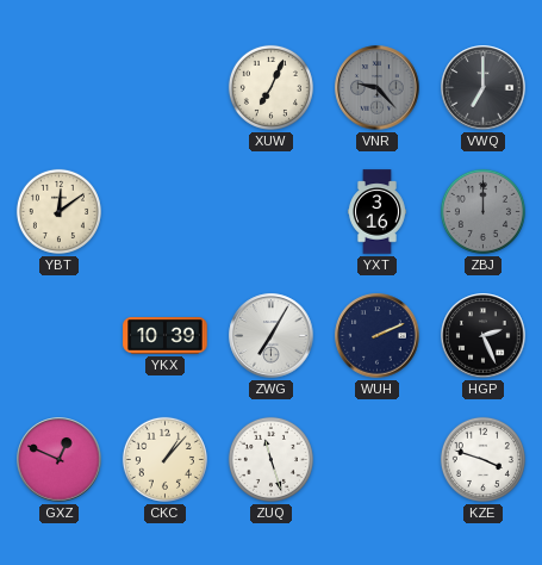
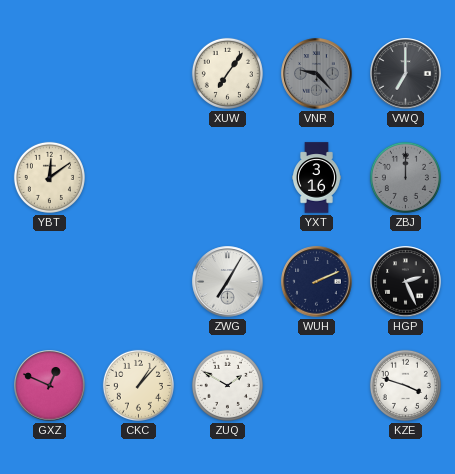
XUW: 7:04 -> 7:06 (227, 73)
YKX: 10:39 -> none (166, 336)
ZUQ: 11:27 -> 1:50 (227, 385)
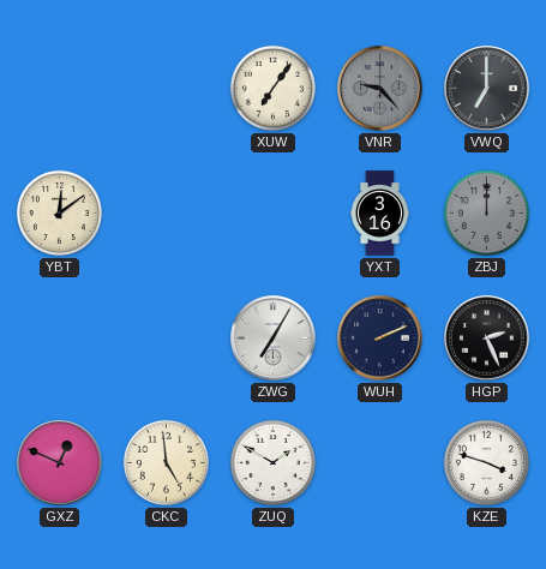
CKC: 1:07 -> 4:59 (166, 462)
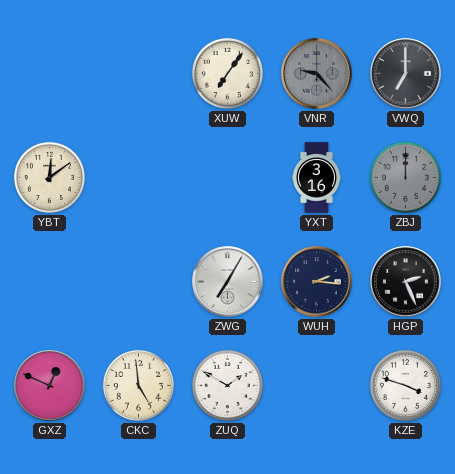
WUH: 2:11 -> 2:16 (317, 282)
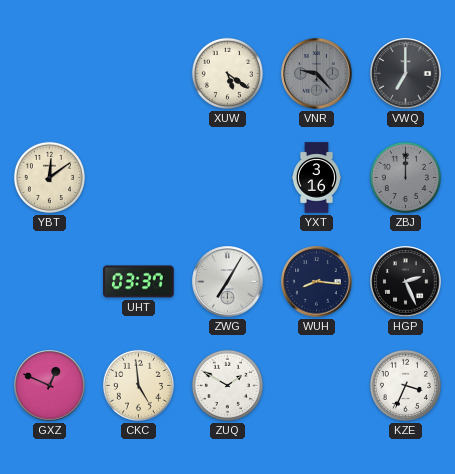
XUW: 7:06 -> 5:21 (227, 73)
UHT: none -> 03:37 (139, 282)
WUH: 2:16 -> 8:16 (317, 282)
KZE: 3:48 -> 3:34 (405, 385)
